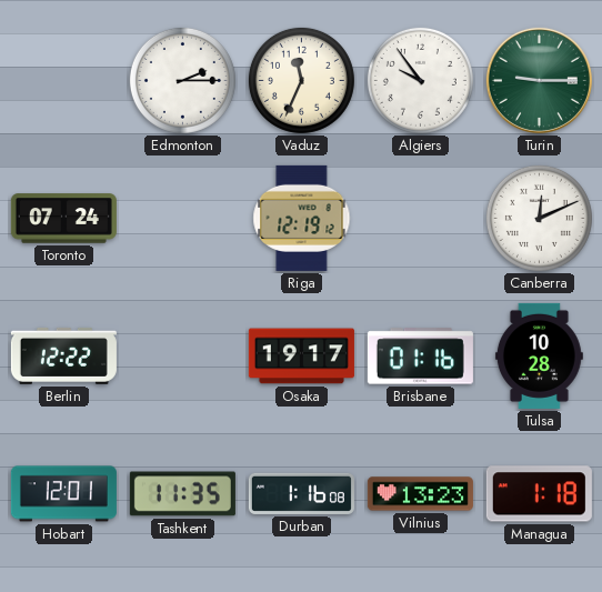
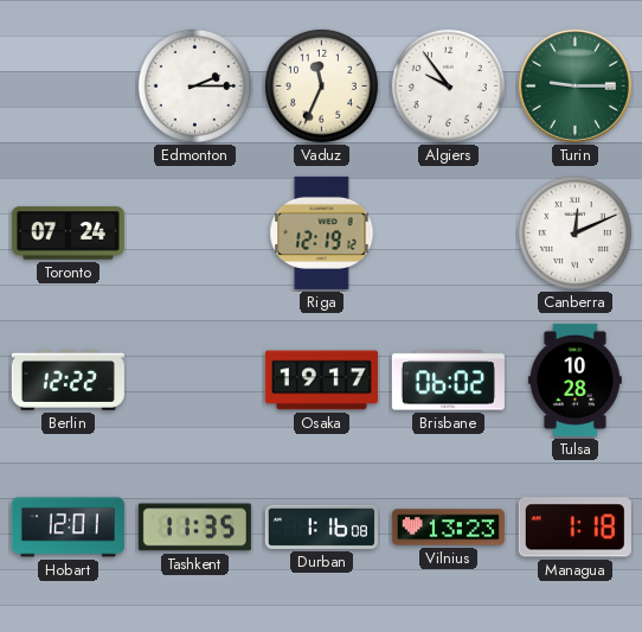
Brisbane: 01:16 -> 06:02 (448, 381)
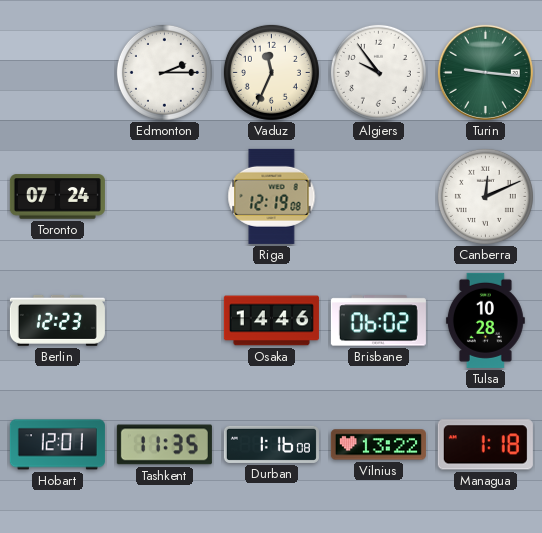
Turin: 9:15 -> 9:16 (485, 72)
Riga: 12:19:12 -> 12:19:08 (272, 196)
Berlin: 12:22 -> 12:23 (57, 320)
Osaka: 19:17 -> 14:46 (271, 321)
Vilnius: 13:23 -> 13:22 (378, 445)
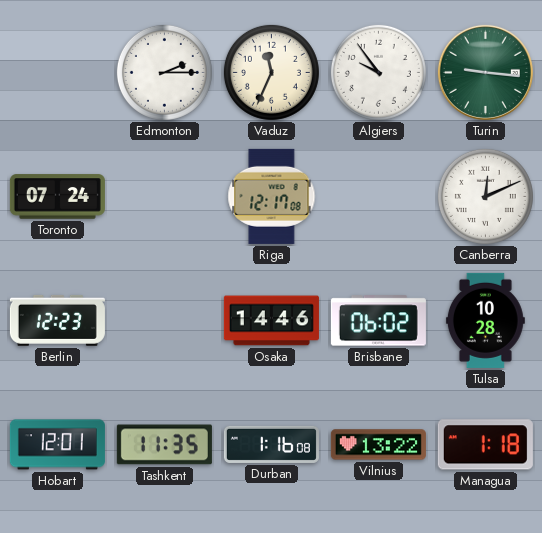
Riga: 12:19 -> 12:17 (272, 196)
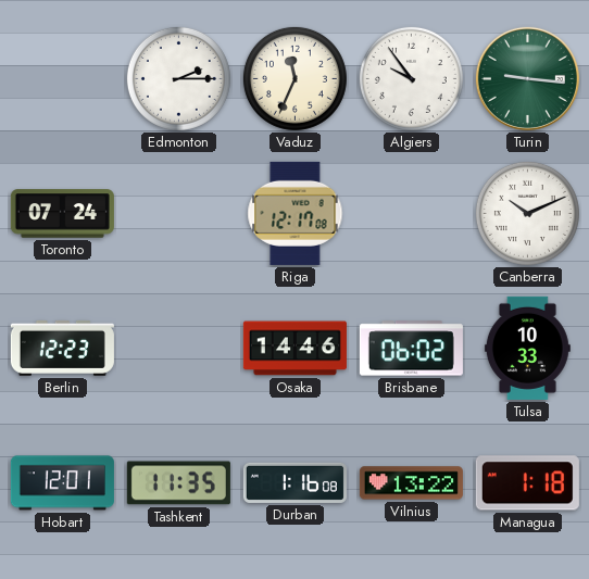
Canberra: 12:11 -> 10:11 (527, 213)
Tulsa: 10:28 -> 10:33 (527, 348)
